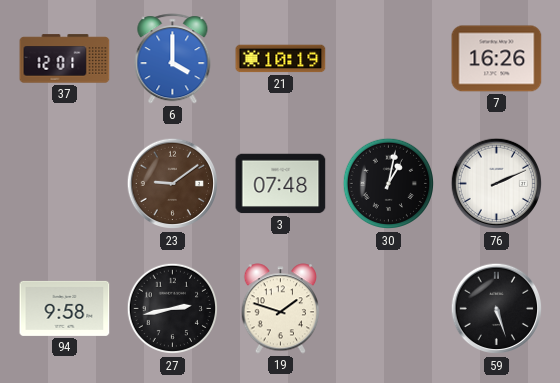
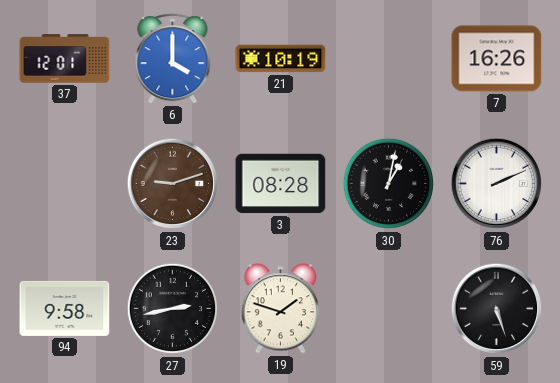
23: 9:09 -> 9:12 (173, 184)
3: 07:48 -> 08:28 (281, 184)
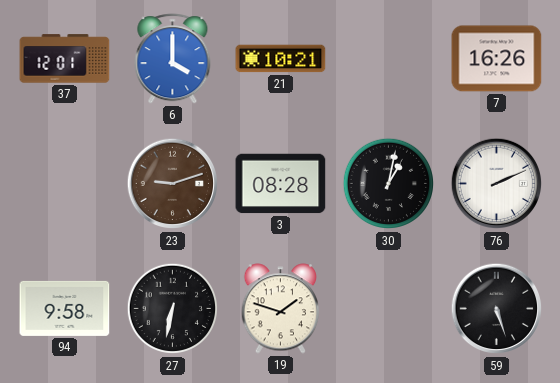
21: 10:19 -> 10:21 (281, 59)
27: 2:43 -> 6:32 (173, 309)
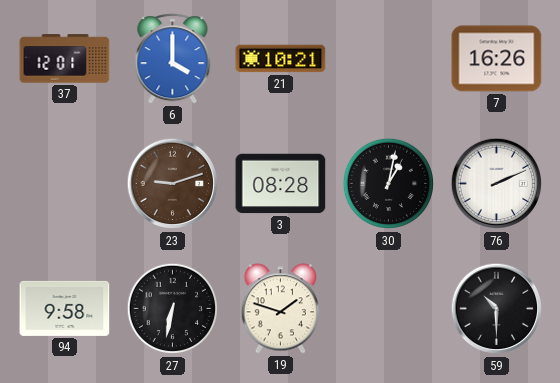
59: 5:27 -> 10:30 (497, 309)
